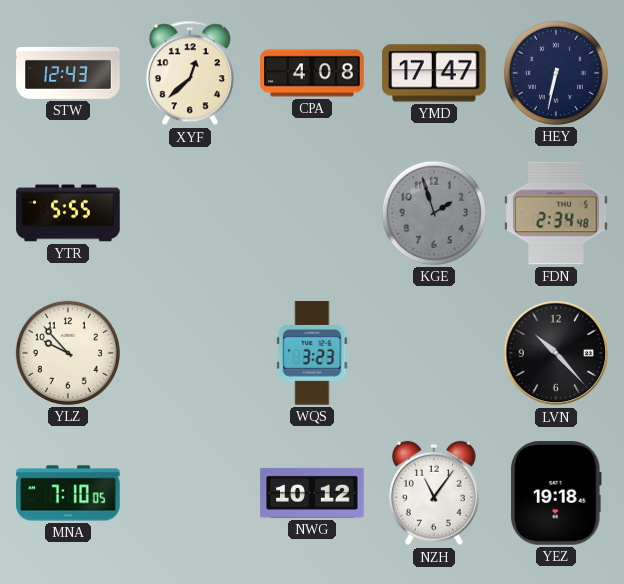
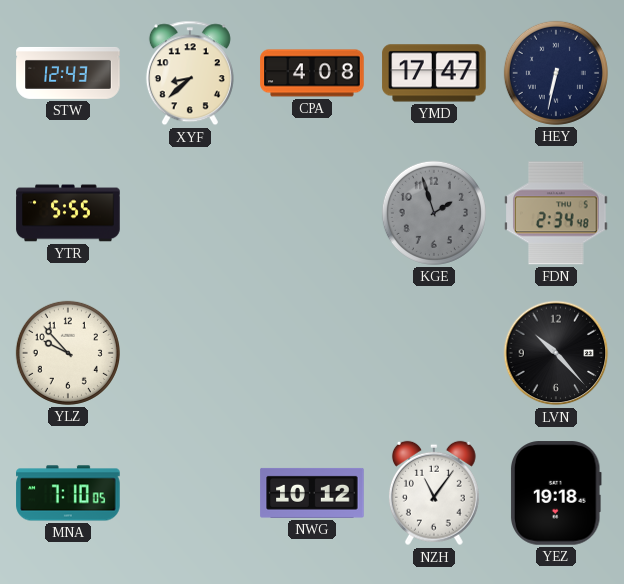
XYF: 12:38 -> 8:38 (190, 73)
WQS: 3:23 -> none (312, 353)
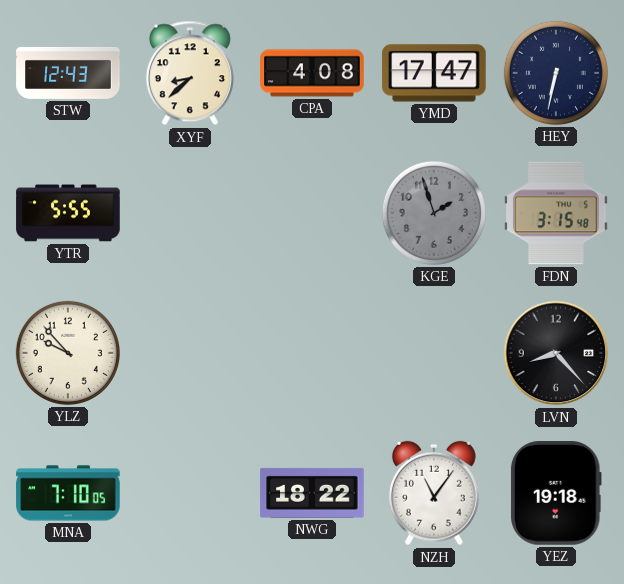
FDN: 2:34 -> 3:15 (556, 213)
LVN: 10:23 -> 8:23 (556, 353)
NWG: 10:12 -> 18:22 (312, 493)
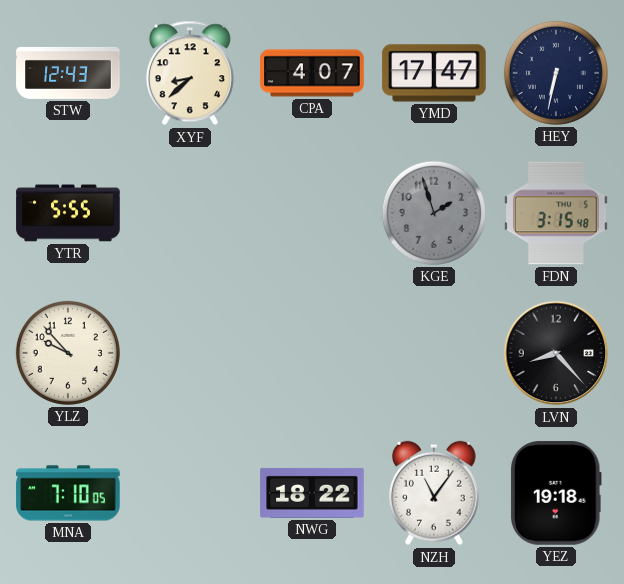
CPA: 4:08 -> 4:07 (312, 73)
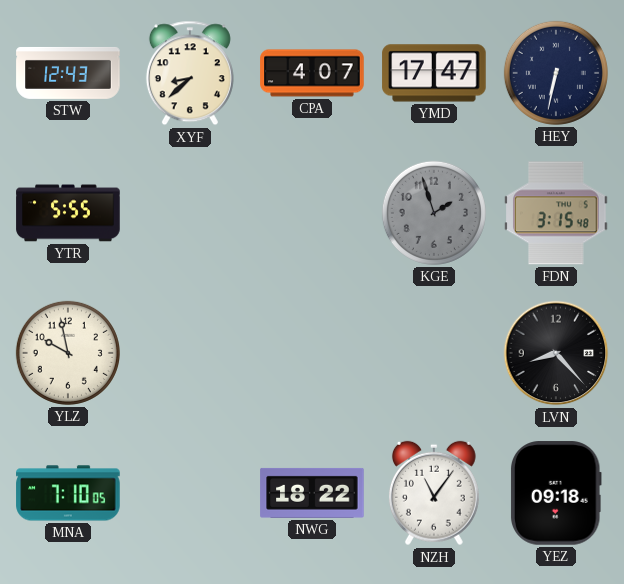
YLZ: 9:53 -> 9:58 (68, 353)
YEZ: 19:18 -> 09:18 (556, 493)
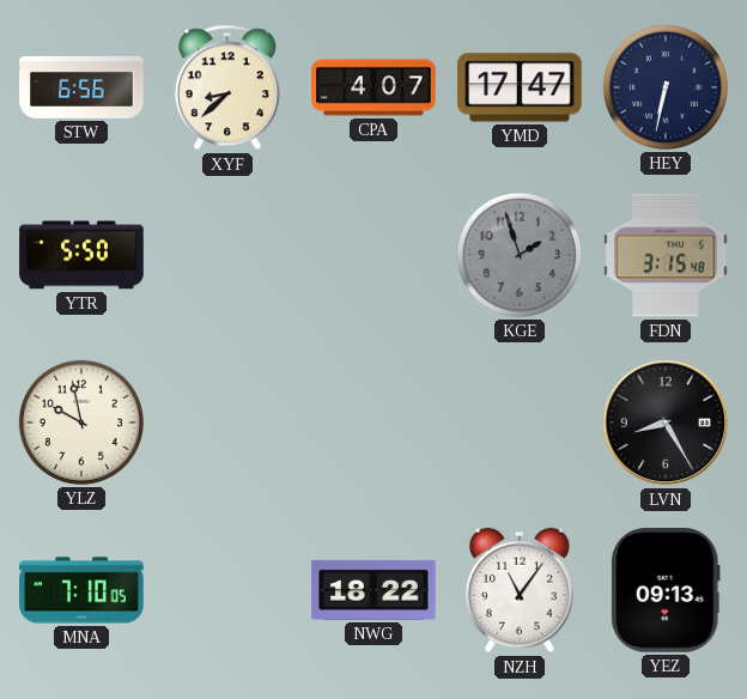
STW: 12:43 -> 6:56 (81, 87)
YTR: 5:55 -> 5:50 (81, 255)
LVN: 8:23 -> 8:25 (666, 423)
YEZ: 09:18 -> 09:13 (666, 590)
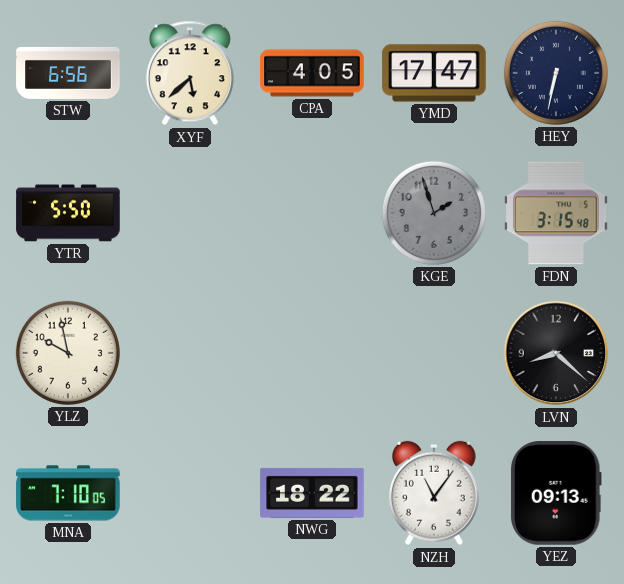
XYF: 8:38 -> 5:38 (190, 73)
CPA: 4:07 -> 4:05 (312, 73)
LVN: 8:25 -> 8:22 (556, 353)
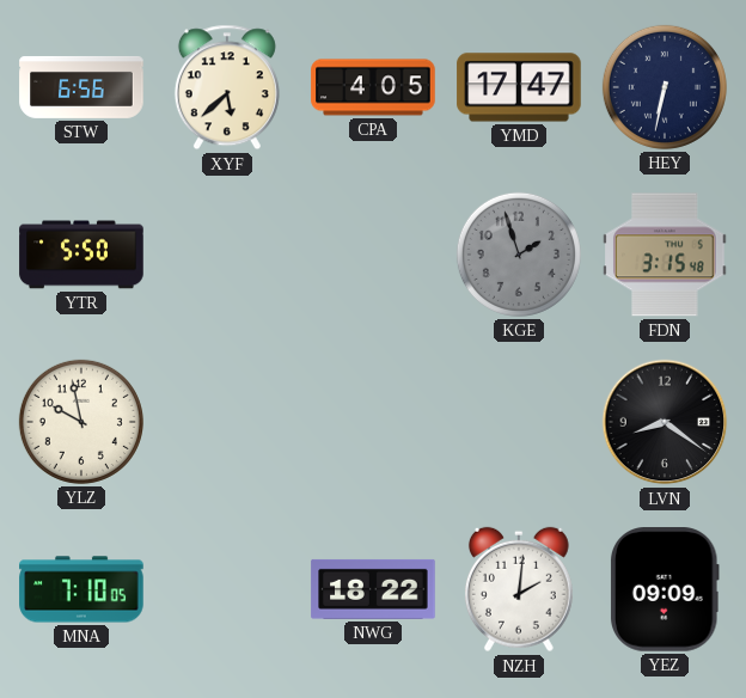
LVN: 8:22 -> 8:21 (665, 422)
NZH: 11:06 -> 2:01 (519, 589)
YEZ: 09:13 -> 09:09 (665, 589)
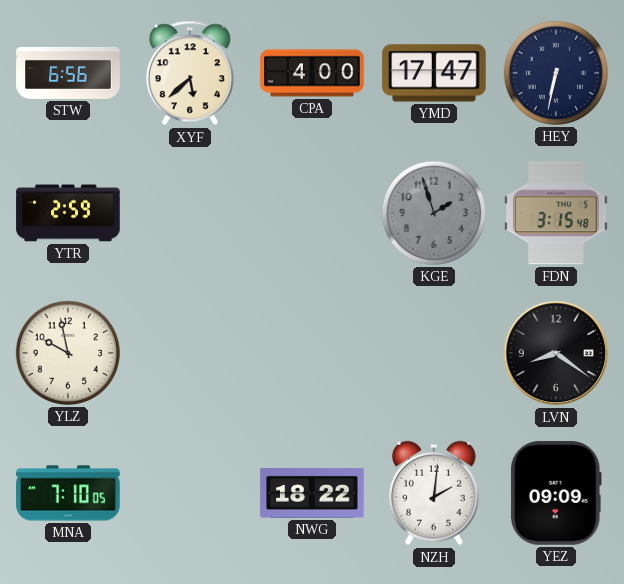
CPA: 4:05 -> 4:00 (312, 73)
YTR: 5:50 -> 2:59 (68, 213)
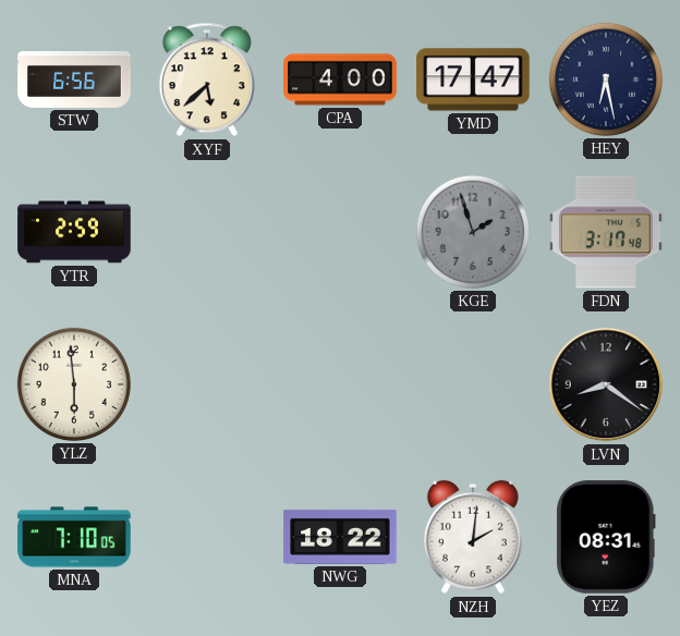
HEY: 6:32 -> 6:28 (606, 79)
FDN: 3:15 -> 3:17 (606, 232)
YLZ: 9:58 -> 5:59 (74, 384)
YEZ: 09:09 -> 08:31 (606, 537)
